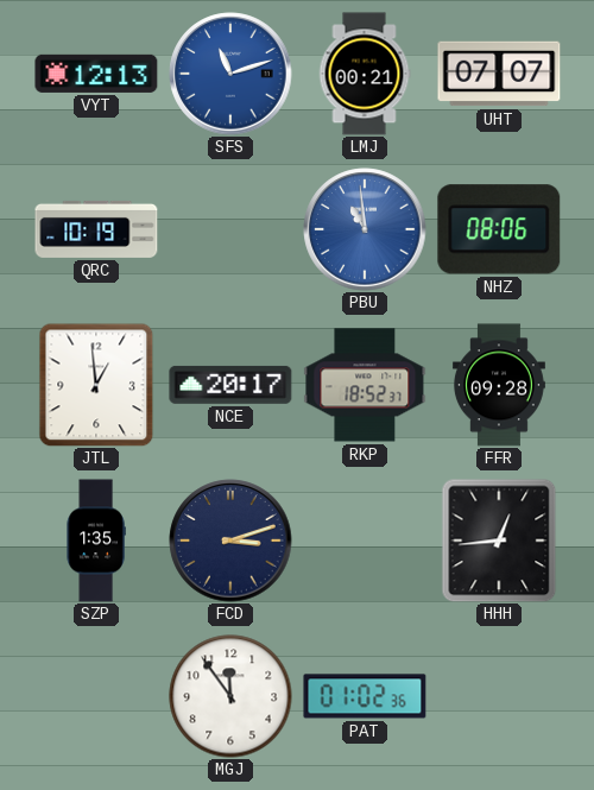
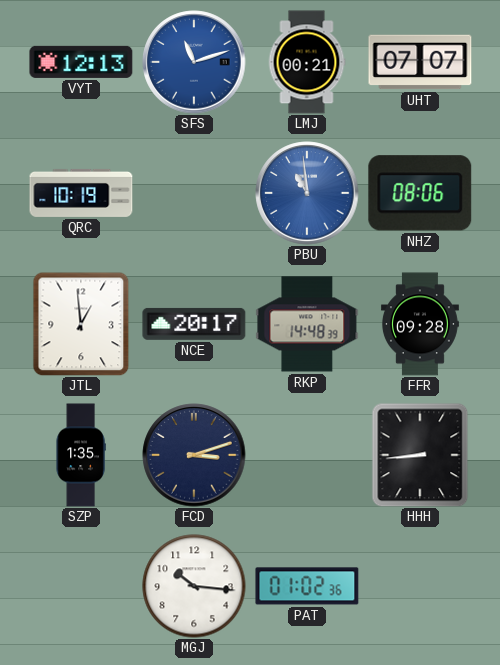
RKP: 18:52 -> 14:48 (307, 324)
HHH: 12:44 -> 8:44 (420, 455)
MGJ: 11:54 -> 10:16 (194, 586)
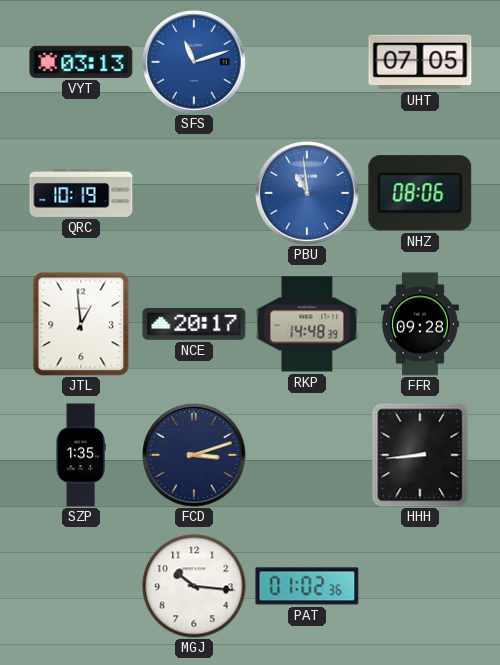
VYT: 12:13 -> 03:13 (81, 62)
LMJ: 00:21 -> none (307, 62)
UHT: 07:07 -> 07:05 (420, 62)
